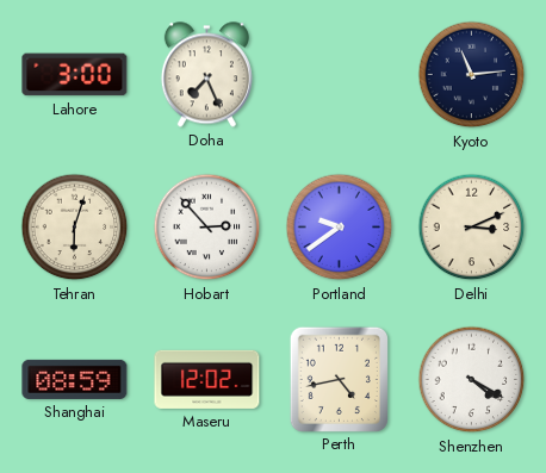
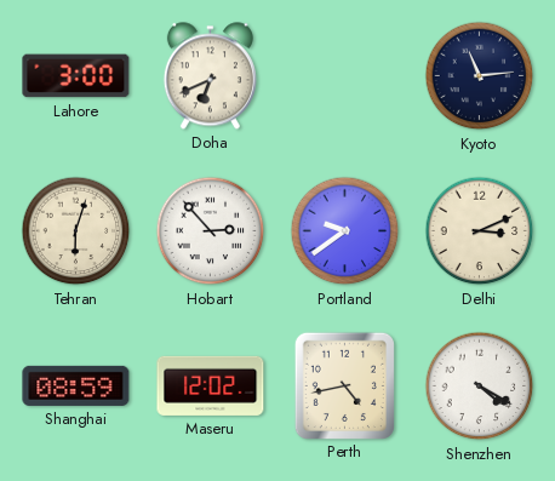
Doha: 7:26 -> 6:41 (210, 76)
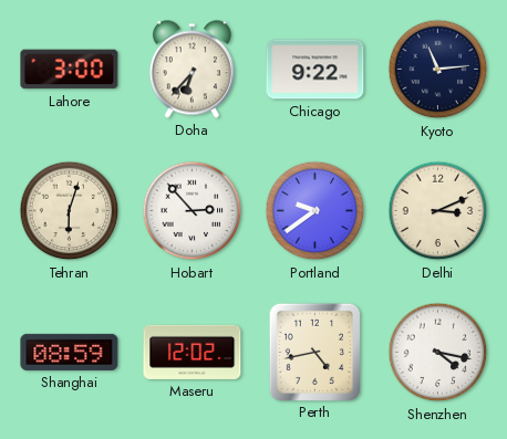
Doha: 6:41 -> 6:37 (192, 70)
Chicago: none -> 9:22 (315, 70)
Shenzhen: 4:20 -> 4:17 (438, 353)
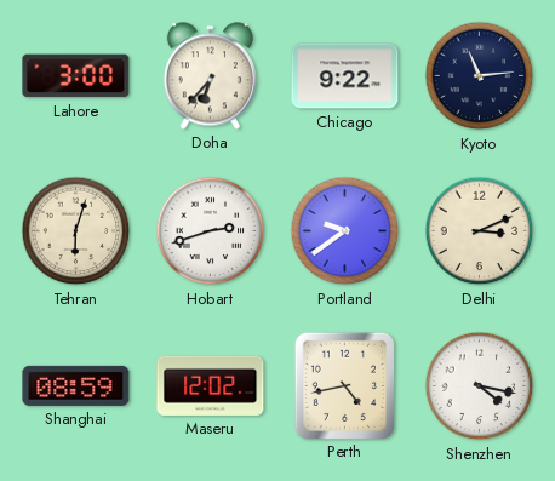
Hobart: 2:53 -> 2:42 (211, 231)
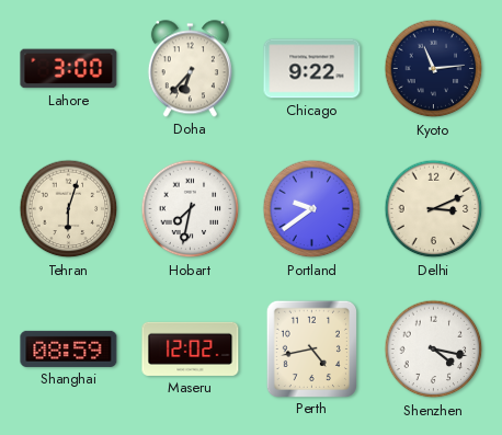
Hobart: 2:42 -> 7:32 (191, 209)
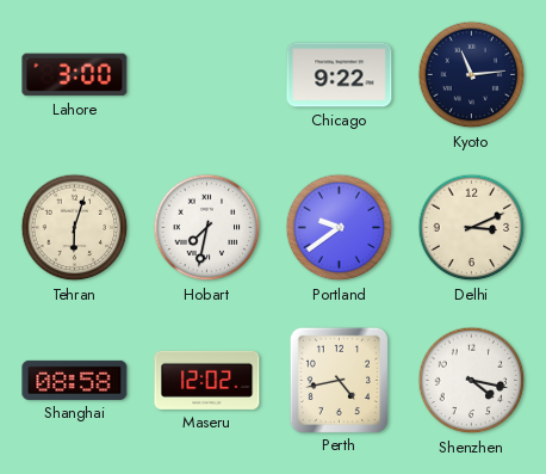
Doha: 6:37 -> none (190, 69)
Shanghai: 08:59 -> 08:58 (75, 380)
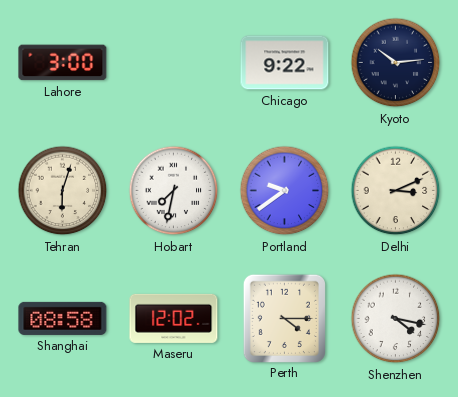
Kyoto: 11:14 -> 10:14 (396, 63)
Perth: 4:43 -> 4:15 (284, 318)
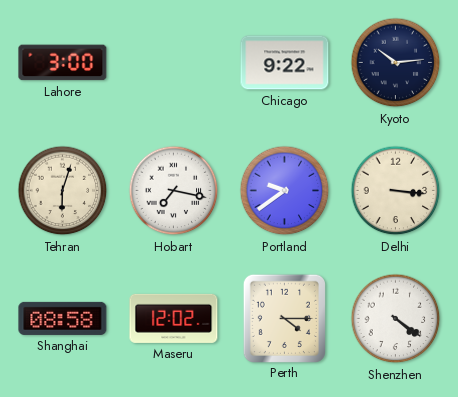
Hobart: 7:32 -> 7:17 (174, 191)
Delhi: 3:11 -> 3:16 (396, 191)
Shenzhen: 4:17 -> 4:21 (396, 319)
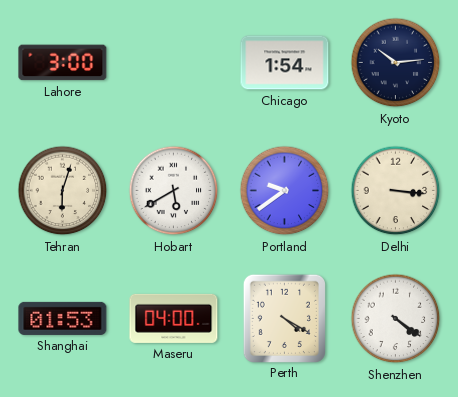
Chicago: 9:22 -> 1:54 (285, 63)
Hobart: 7:17 -> 5:40 (174, 191)
Shanghai: 08:58 -> 01:53 (63, 318)
Maseru: 12:02 -> 04:00 (174, 318)
Perth: 4:15 -> 4:20 (284, 318)
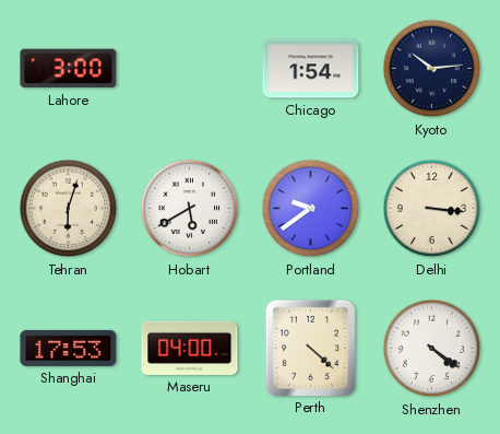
Shanghai: 01:53 -> 17:53 (69, 348)
Perth: 4:20 -> 4:22 (310, 348)
